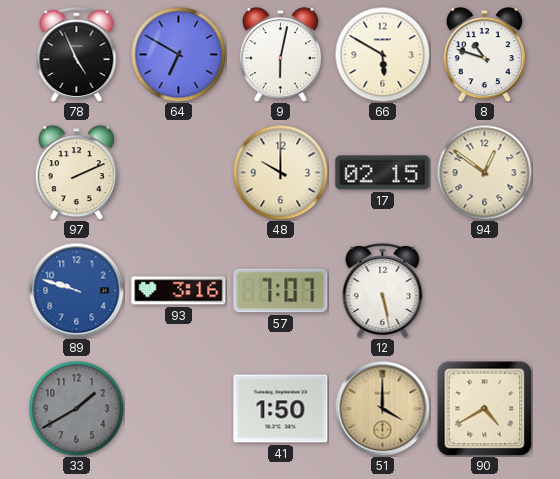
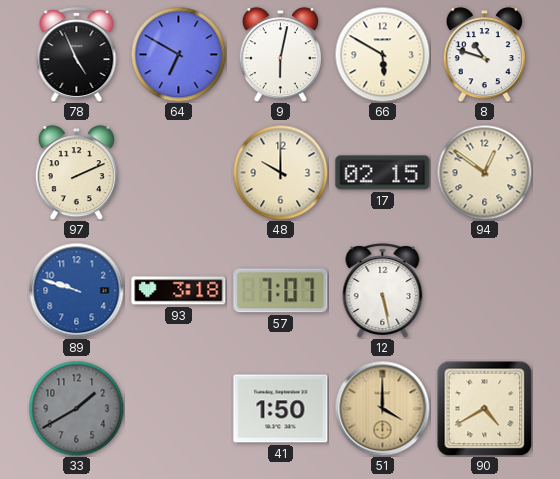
93: 3:16 -> 3:18 (179, 291)
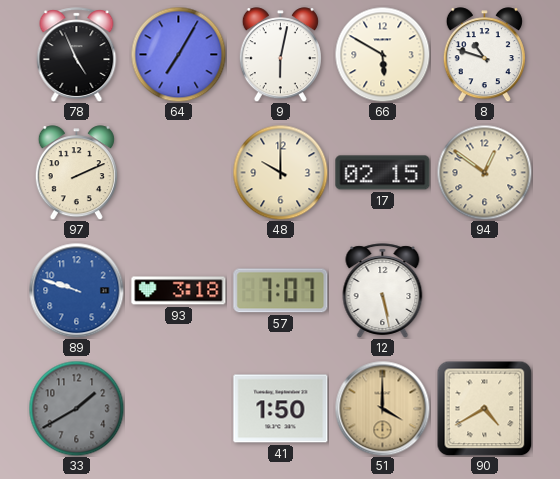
64: 6:50 -> 7:05 (178, 54)
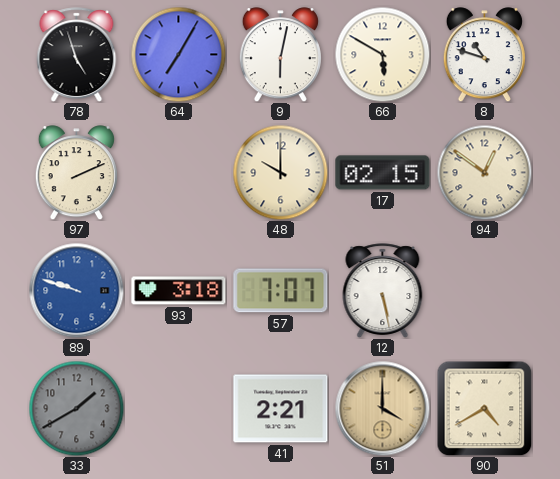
78: 4:56 -> 4:57 (77, 55)
41: 1:50 -> 2:21 (281, 409)
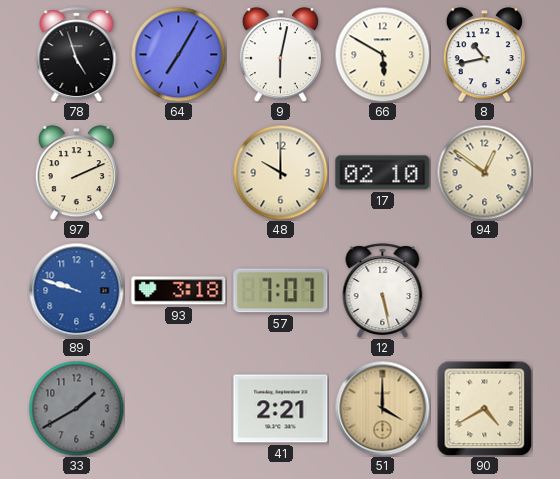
8: 10:48 -> 10:43 (484, 55)
17: 02:15 -> 02:10 (383, 173)
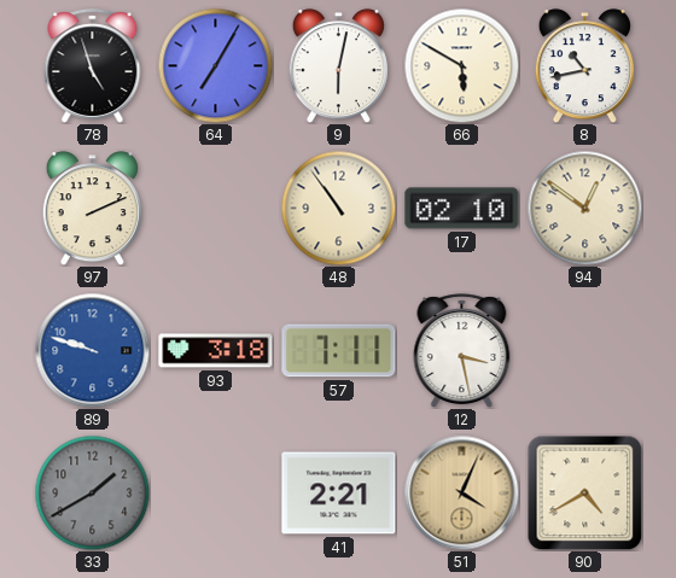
48: 10:00 -> 10:54 (338, 208)
57: 7:07 -> 7:11 (339, 351)
12: 5:28 -> 3:28 (462, 351)
51: 4:00 -> 4:04 (461, 492)
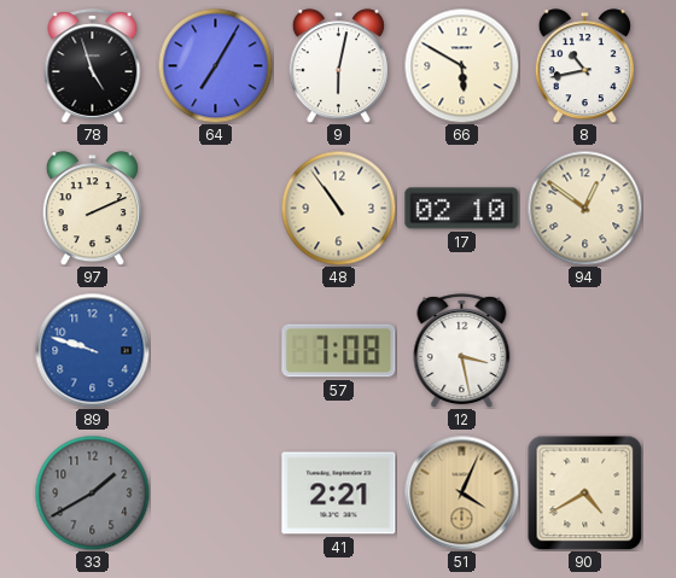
93: 3:18 -> none (216, 351)
57: 7:11 -> 7:08 (339, 351)
